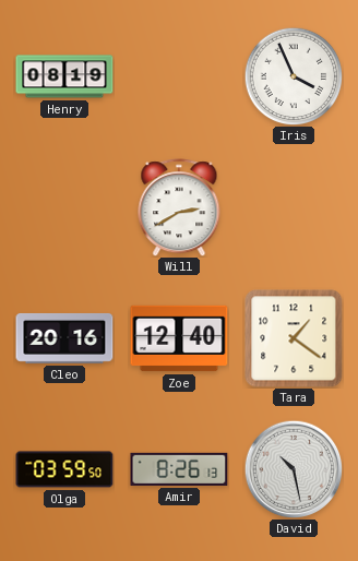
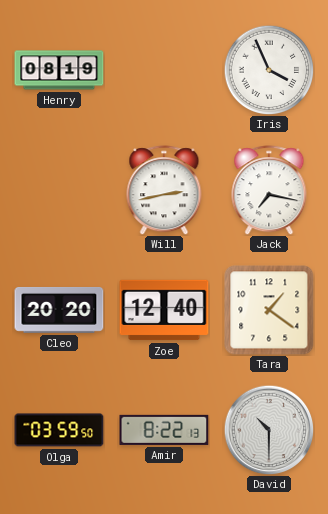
Will: 2:40 -> 2:43 (164, 190)
Jack: none -> 7:17 (269, 190)
Cleo: 20:16 -> 20:20 (59, 310)
Amir: 8:26 -> 8:22 (164, 430)
David: 10:28 -> 10:30 (269, 430)
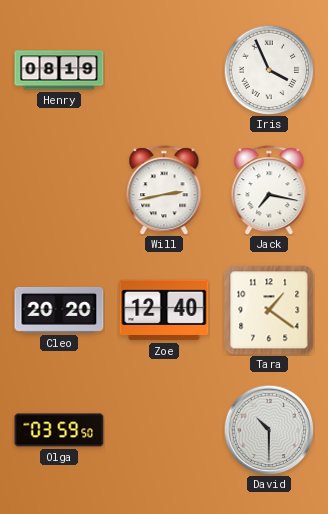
Amir: 8:22 -> none (164, 430)
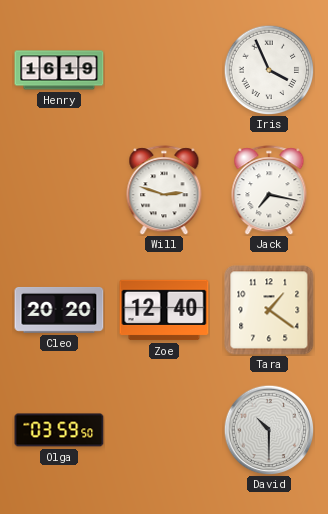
Henry: 08:19 -> 16:19 (59, 70)
Will: 2:43 -> 2:48 (164, 190)
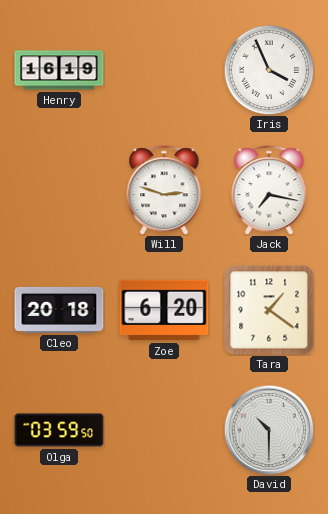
Cleo: 20:20 -> 20:18 (59, 310)
Zoe: 12:40 -> 6:20 (164, 310)
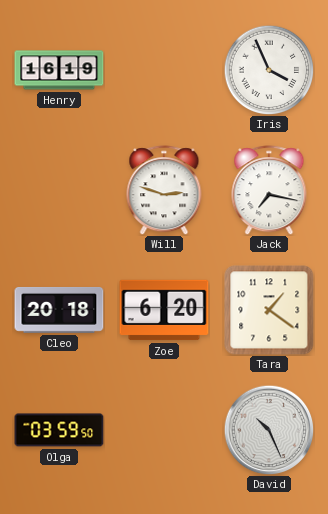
David: 10:30 -> 10:26 (269, 430)
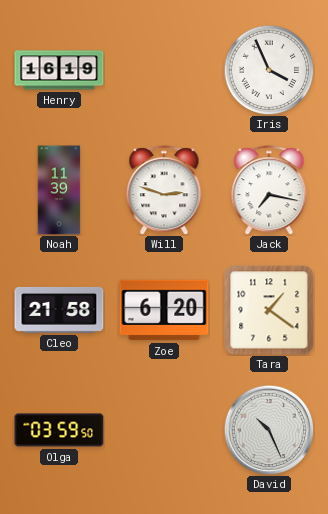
Noah: none -> 11:39 (59, 190)
Cleo: 20:18 -> 21:58 (59, 310)
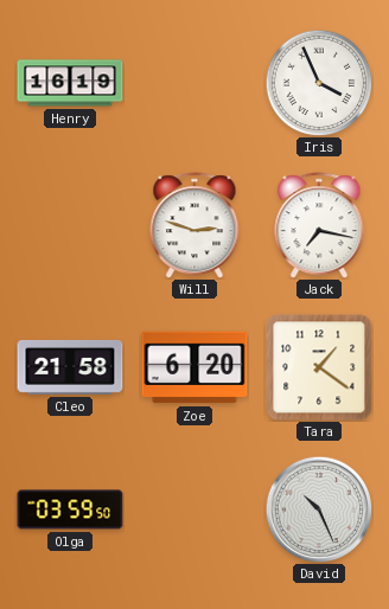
Noah: 11:39 -> none (59, 190)
